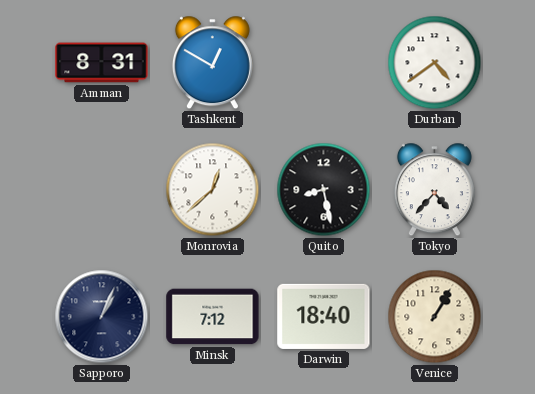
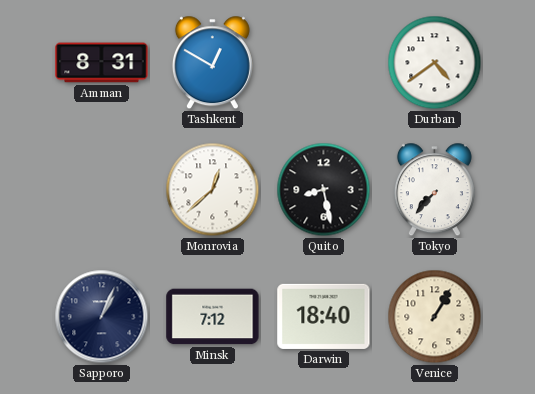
Tokyo: 4:37 -> 7:37 (434, 190)
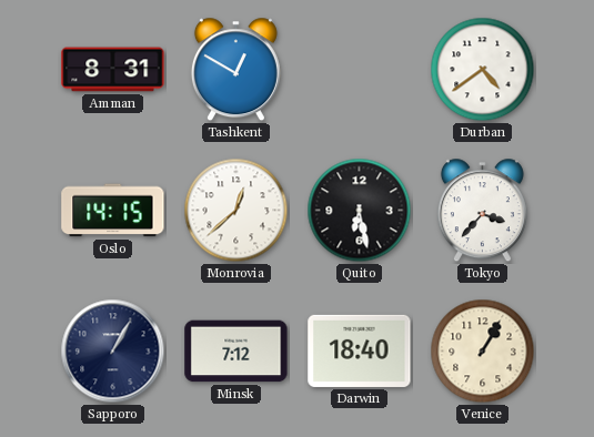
Oslo: none -> 14:15 (113, 211)
Quito: 8:28 -> 6:28 (360, 211)
Tokyo: 7:37 -> 3:37 (482, 211)
Sapporo: 1:04 -> 1:05 (113, 352)
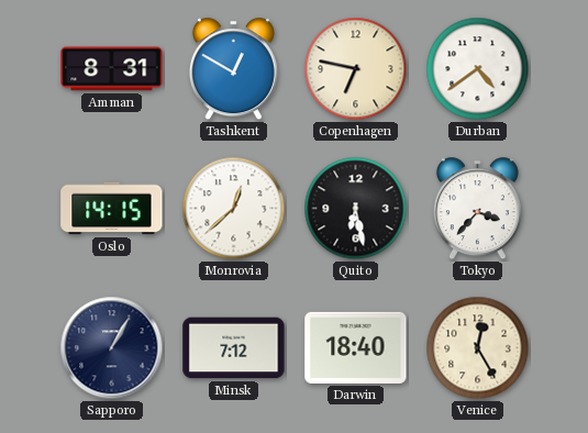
Copenhagen: none -> 6:47 (356, 69)
Venice: 1:05 -> 12:25 (478, 348)
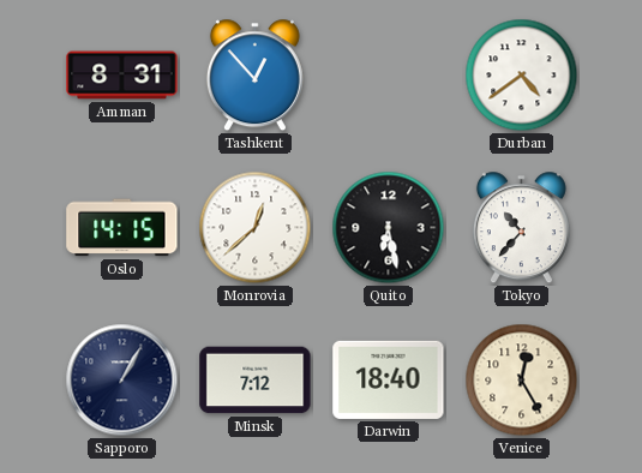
Tashkent: 12:50 -> 12:53 (254, 76)
Copenhagen: 6:47 -> none (356, 69)
Tokyo: 3:37 -> 10:37 (521, 228)
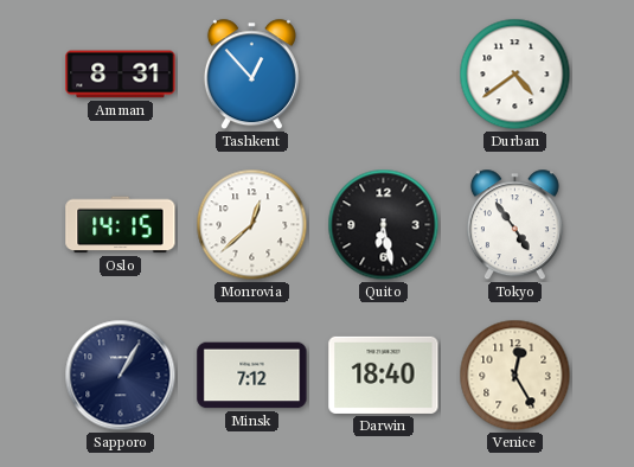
Tokyo: 10:37 -> 4:54 (514, 225)
